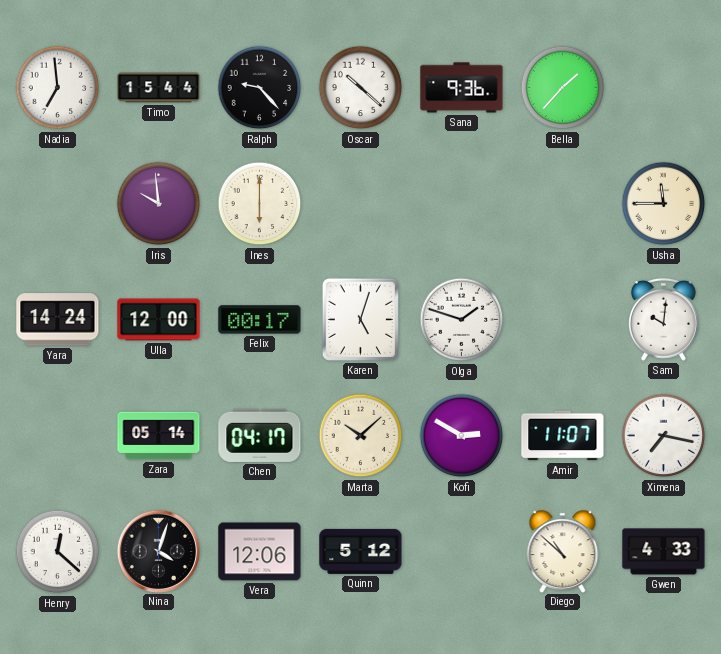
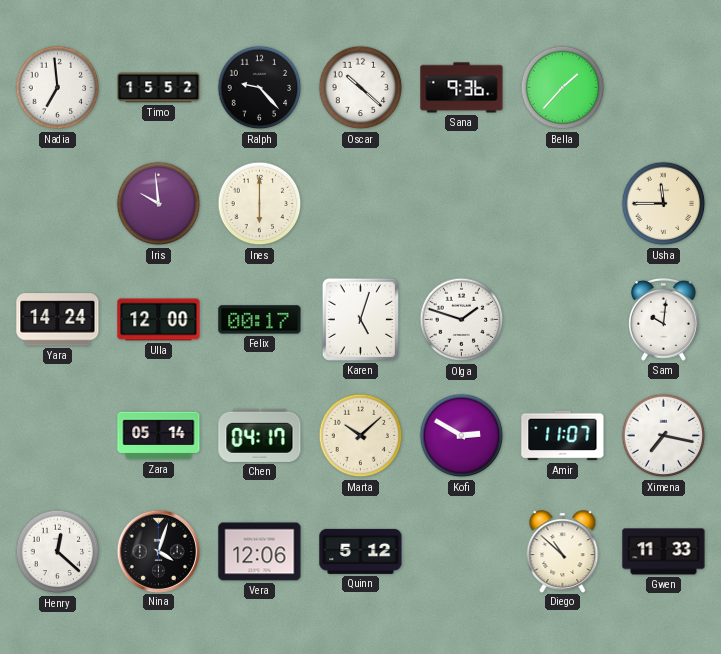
Timo: 15:44 -> 15:52 (159, 88)
Gwen: 4:33 -> 11:33 (664, 552)
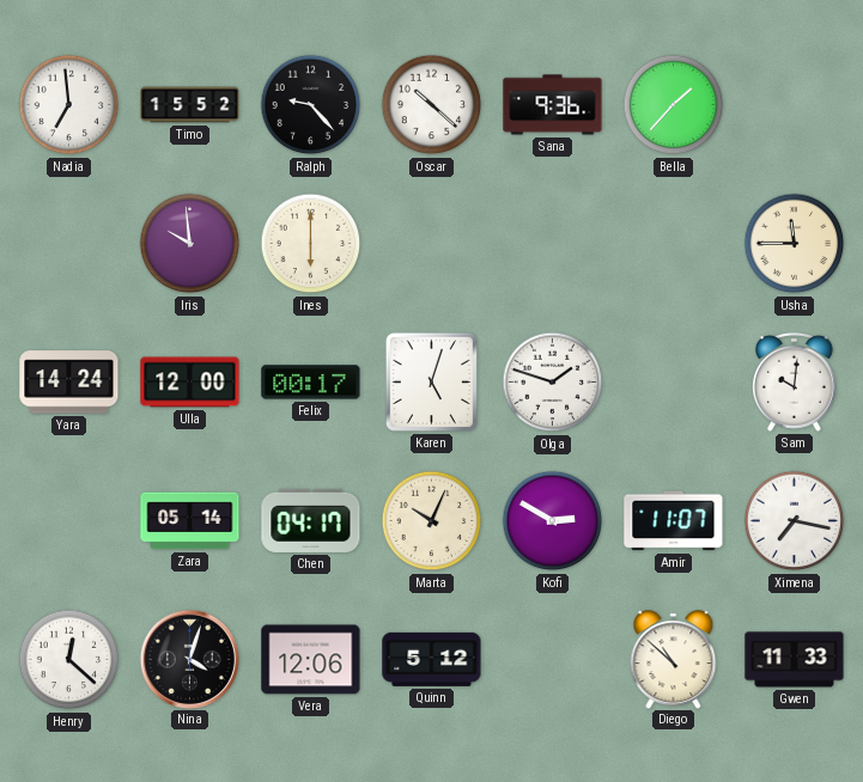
Marta: 10:08 -> 10:04 (432, 521)
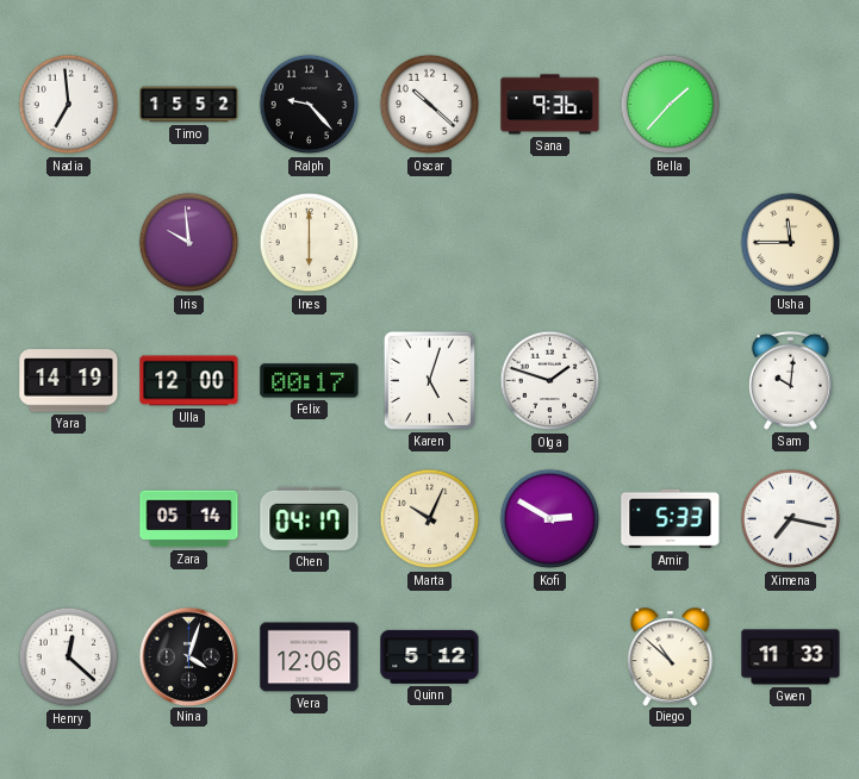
Yara: 14:24 -> 14:19 (69, 381)
Amir: 11:07 -> 5:33 (671, 519)
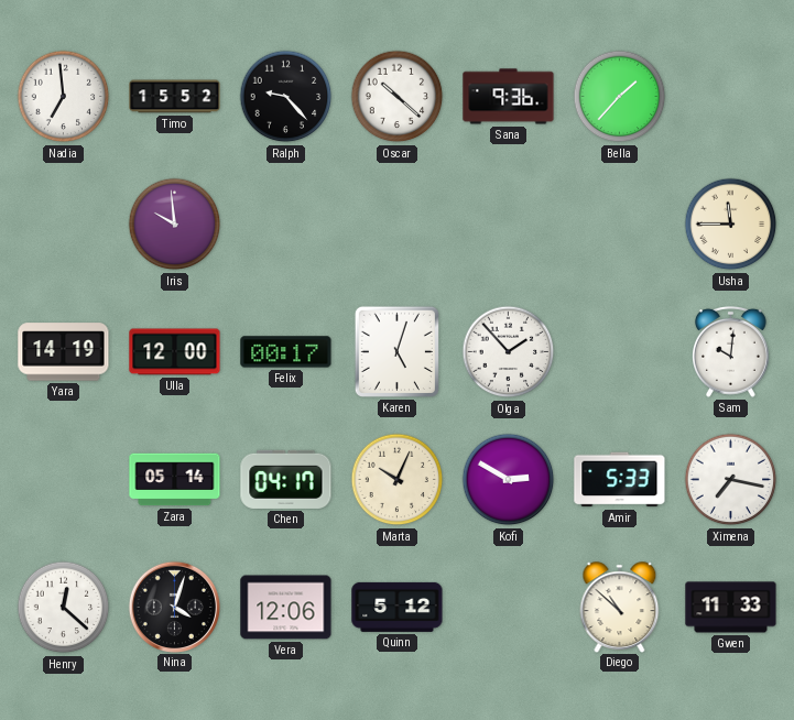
Ines: 6:00 -> none (310, 243)
Olga: 1:48 -> 1:53 (509, 352)
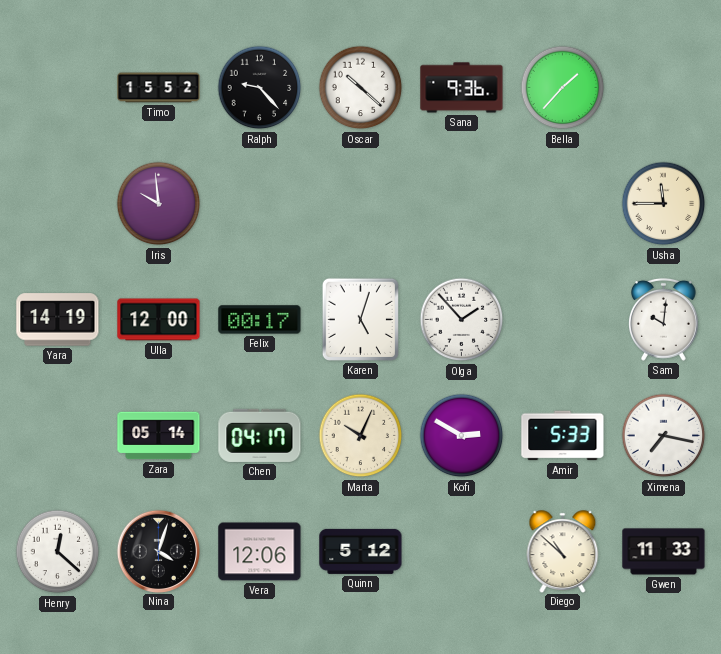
Nadia: 6:59 -> none (64, 97)
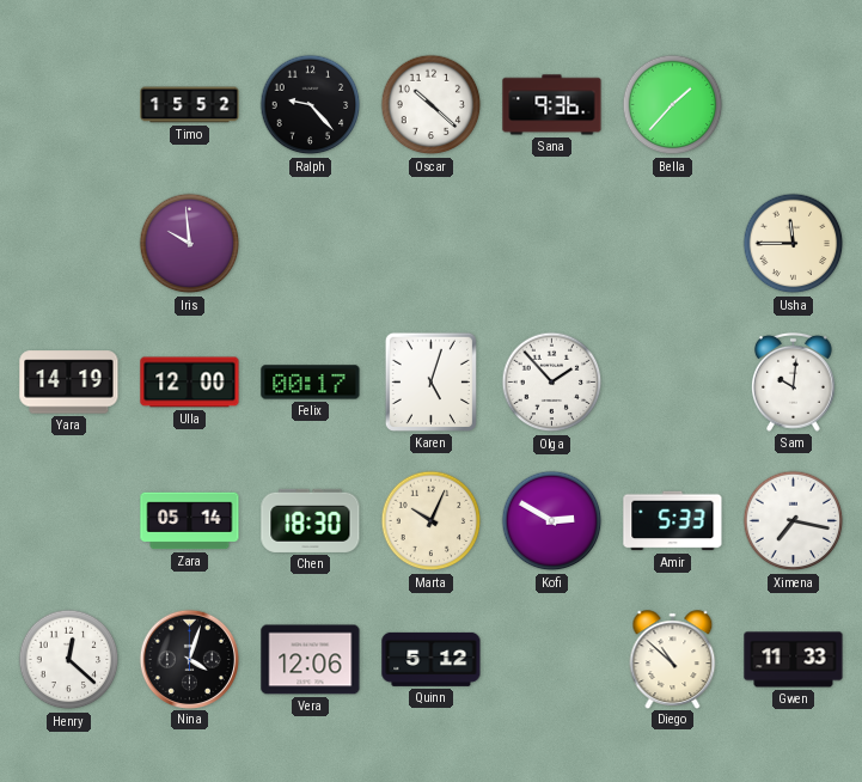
Chen: 04:17 -> 18:30 (311, 520)
